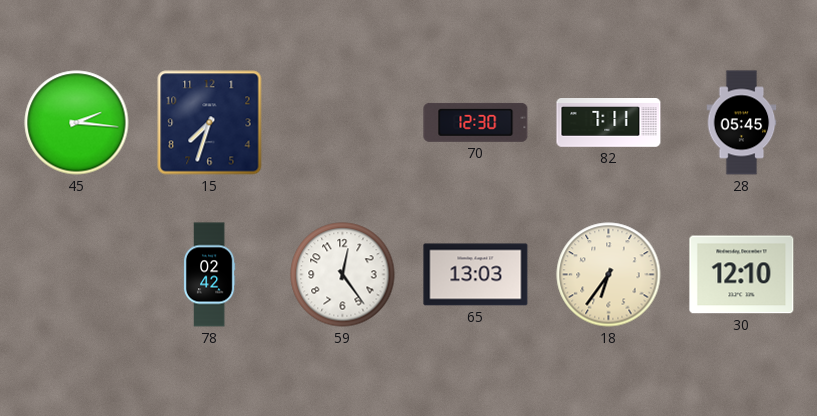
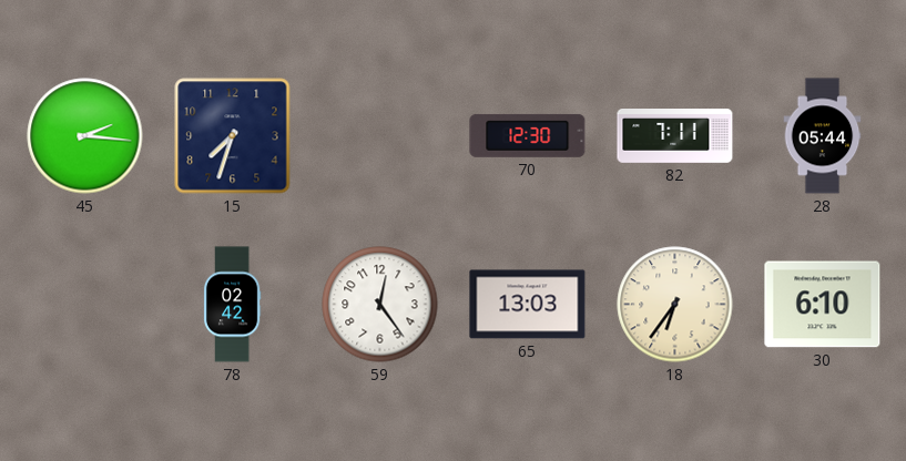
28: 05:45 -> 05:44 (823, 136)
30: 12:10 -> 6:10 (823, 305)
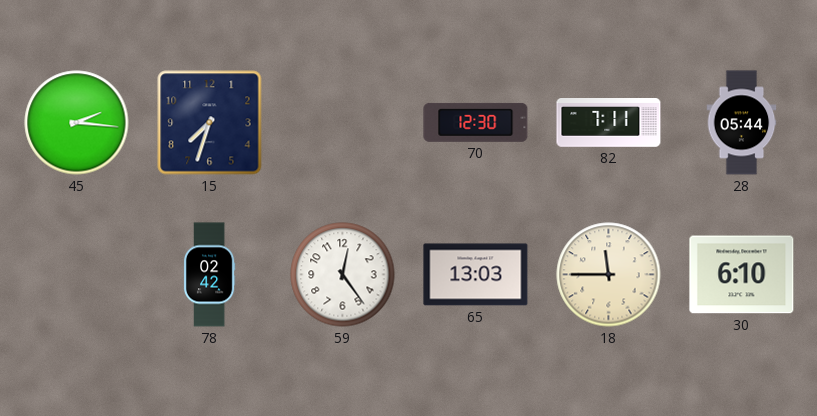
18: 6:36 -> 11:45 (609, 275)
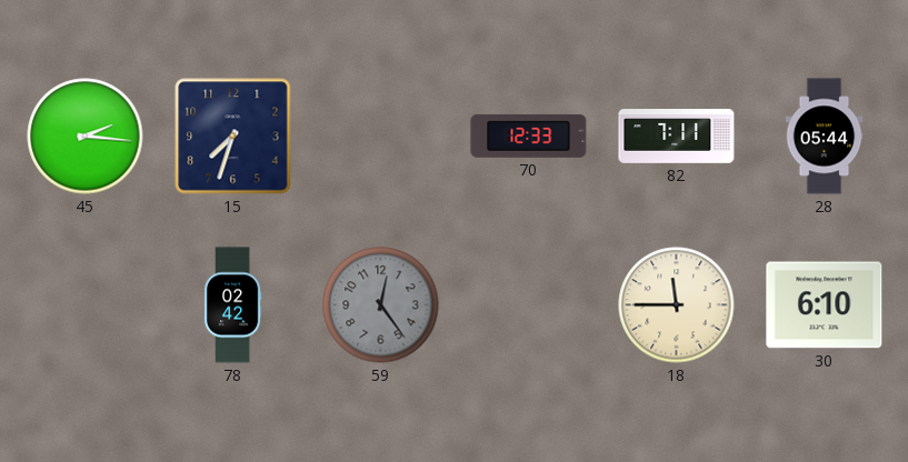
70: 12:30 -> 12:33 (529, 135)
59 dial: white -> grey (381, 305)
65: 13:03 -> none (476, 275)
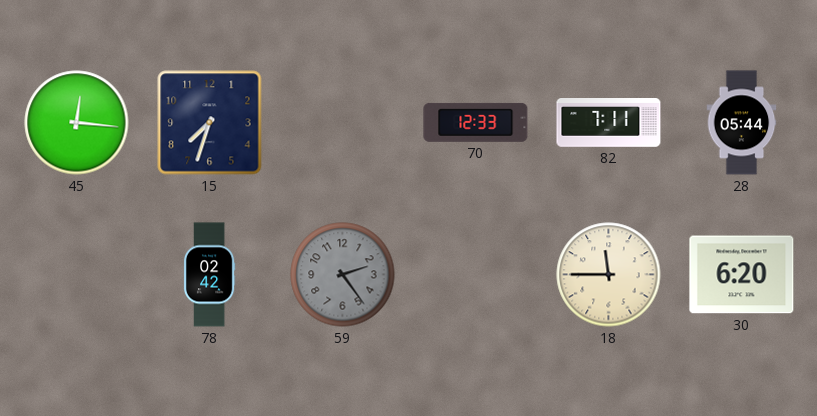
45: 2:16 -> 12:16 (77, 123)
59: 12:24 -> 2:24 (343, 275)
30: 6:10 -> 6:20 (742, 275)
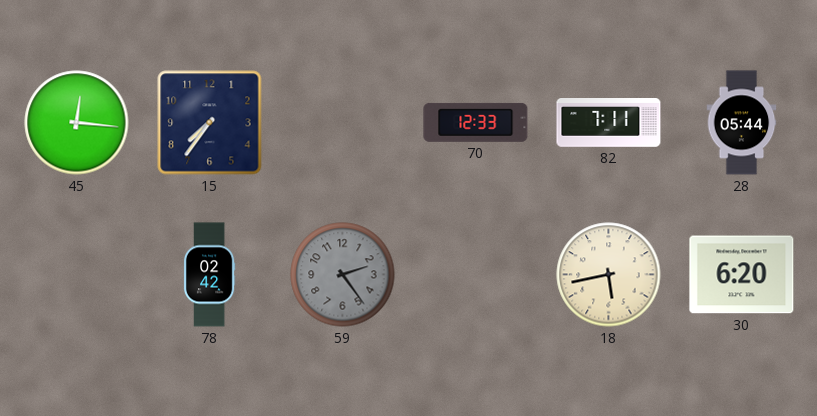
15: 7:33 -> 7:36 (210, 123)
18: 11:45 -> 5:43 (609, 275)
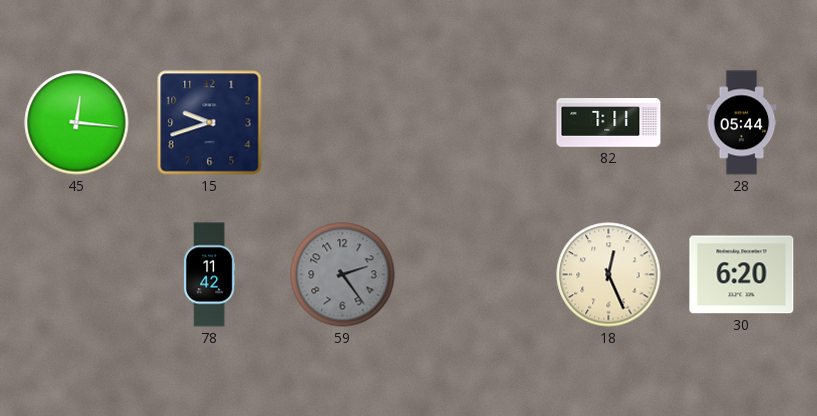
15: 7:36 -> 9:42 (210, 123)
70: 12:33 -> none (476, 122)
78: 02:42 -> 11:42 (209, 275)
18: 5:43 -> 12:26 (609, 275)
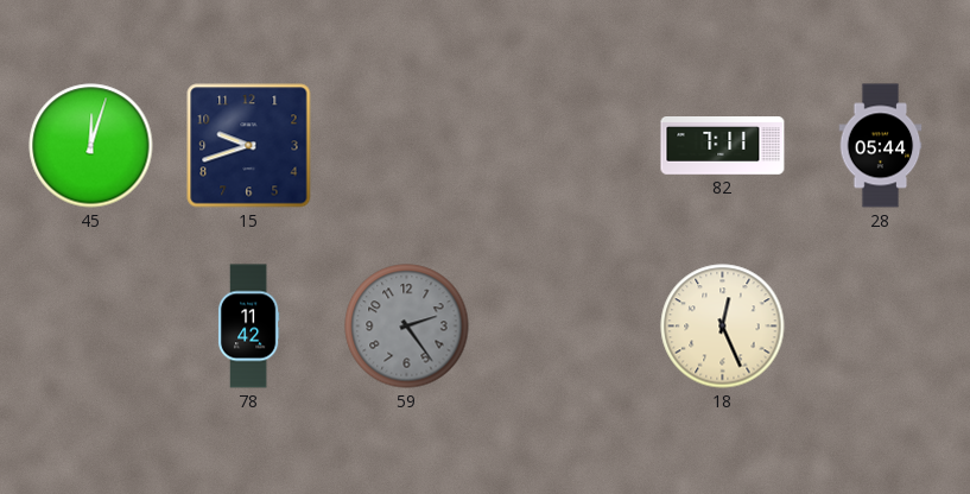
45: 12:16 -> 12:03 (91, 146)
30: 6:20 -> none (742, 275)
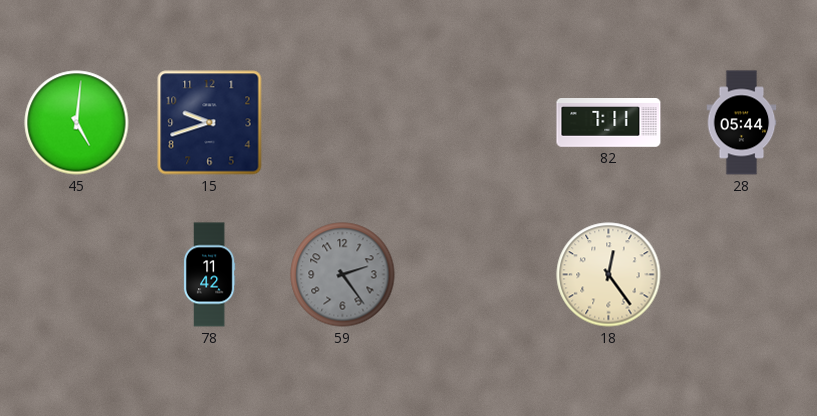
45: 12:03 -> 5:01 (77, 123)
18: 12:26 -> 12:24 (609, 275)
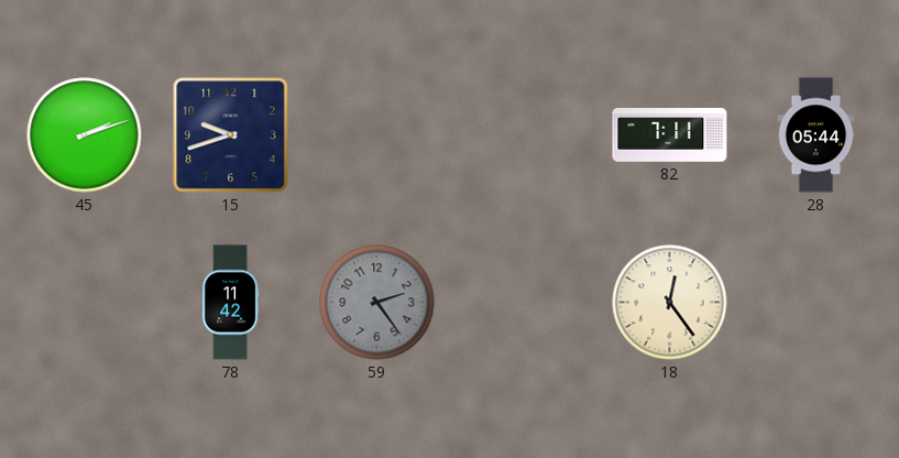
45: 5:01 -> 2:12 (85, 135)
